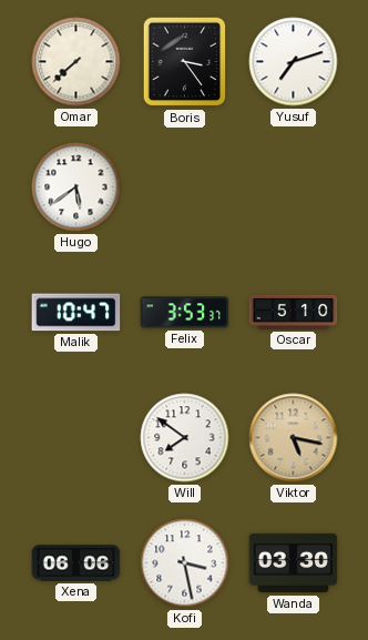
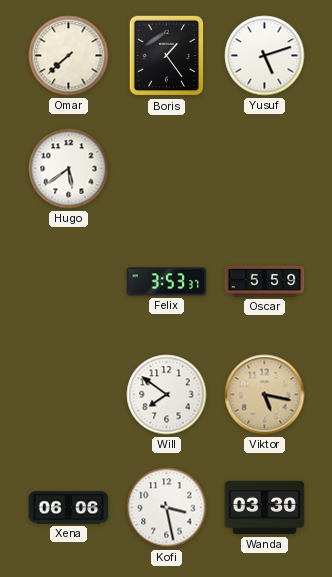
Boris: 3:24 -> 1:24 (167, 56)
Yusuf: 7:12 -> 5:12 (265, 56)
Malik: 10:47 -> none (76, 313)
Oscar: 5:10 -> 5:59 (265, 281)
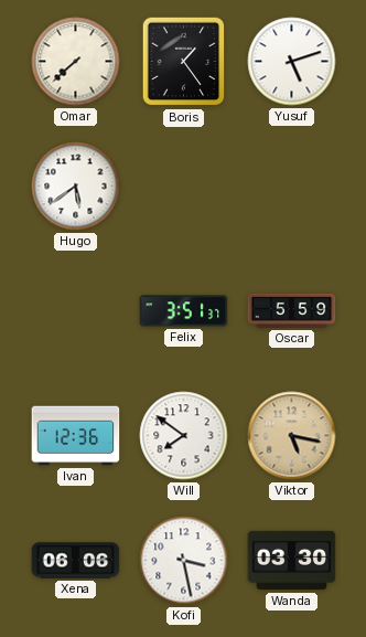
Felix: 3:53 -> 3:51 (184, 311)
Ivan: none -> 12:36 (76, 436)
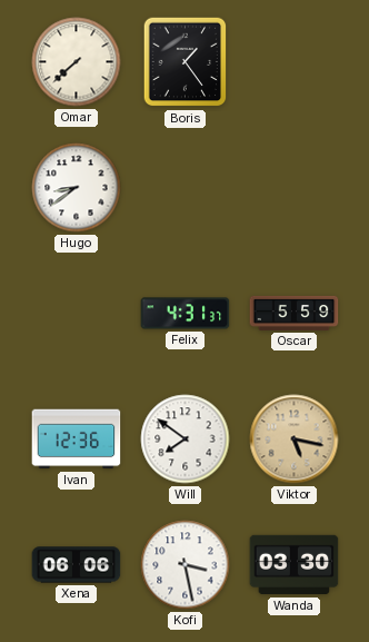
Yusuf: 5:12 -> none (292, 62)
Hugo: 5:39 -> 8:39 (77, 188)
Felix: 3:51 -> 4:31 (186, 314)
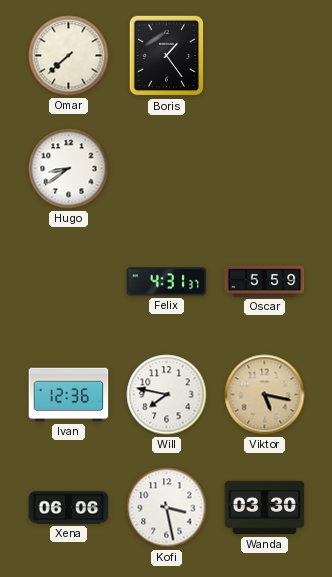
Will: 7:51 -> 7:47 (167, 395)
